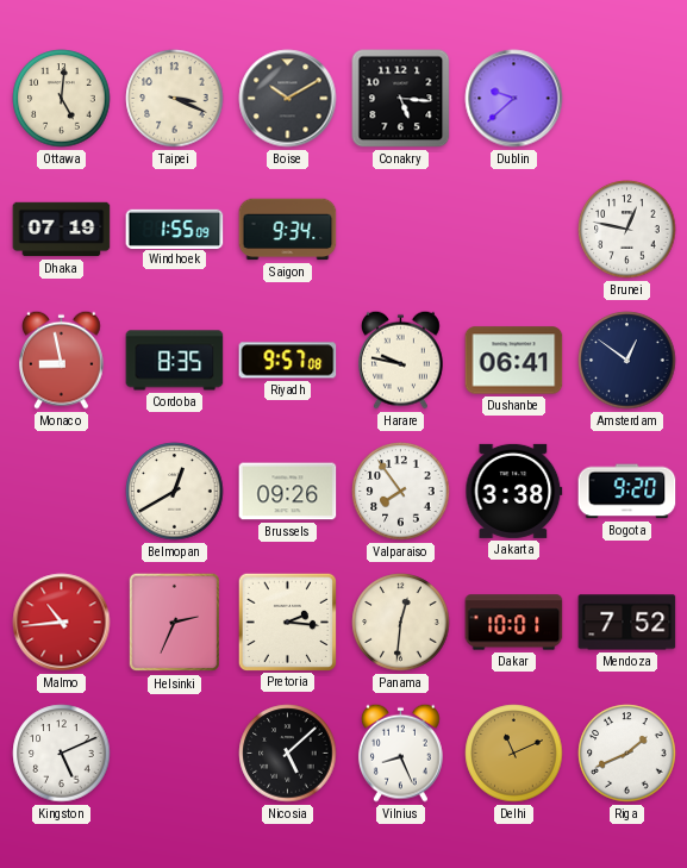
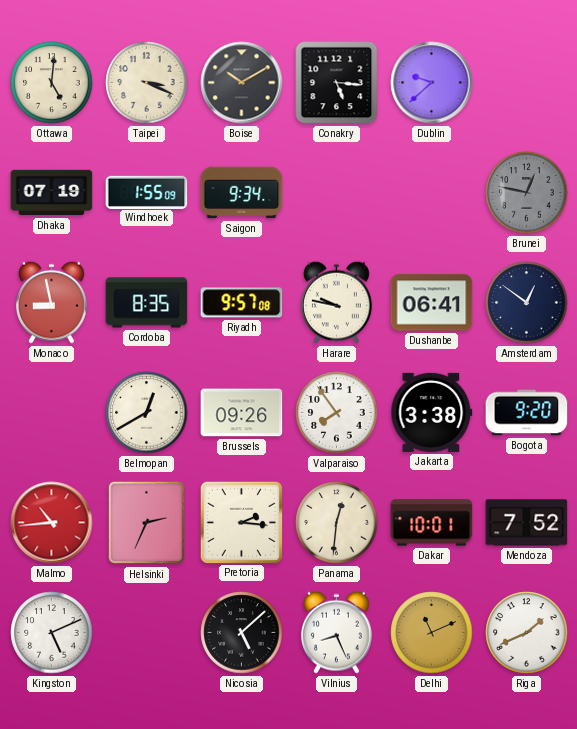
Brunei dial: white -> grey (527, 193)
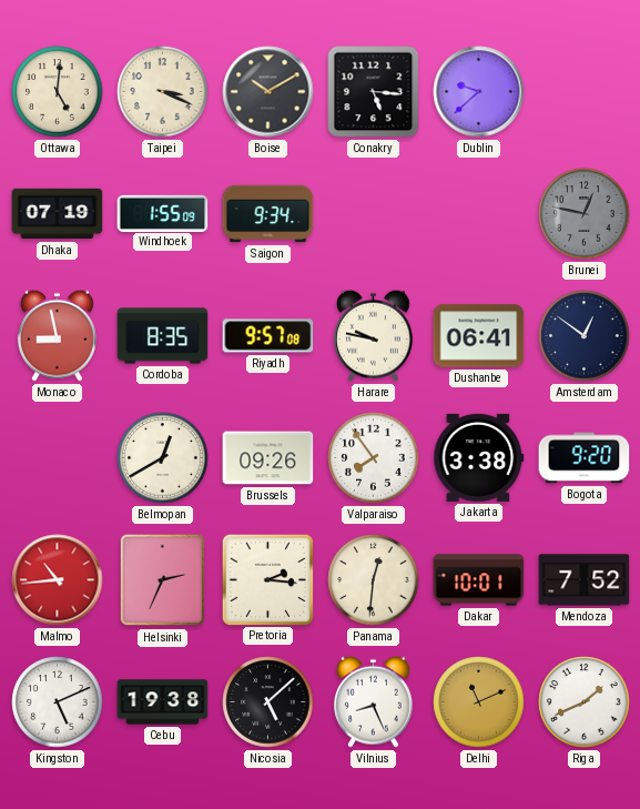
Cebu: none -> 19:38 (163, 702)
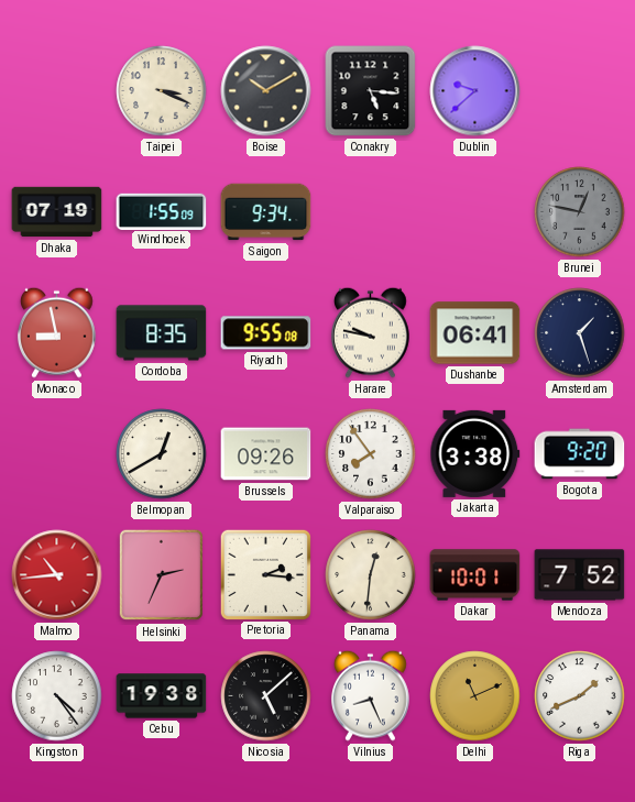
Ottawa: 5:01 -> none (58, 92)
Riyadh: 9:57 -> 9:55 (266, 333)
Amsterdam: 12:51 -> 1:27 (580, 333)
Kingston: 5:11 -> 4:24 (57, 696)
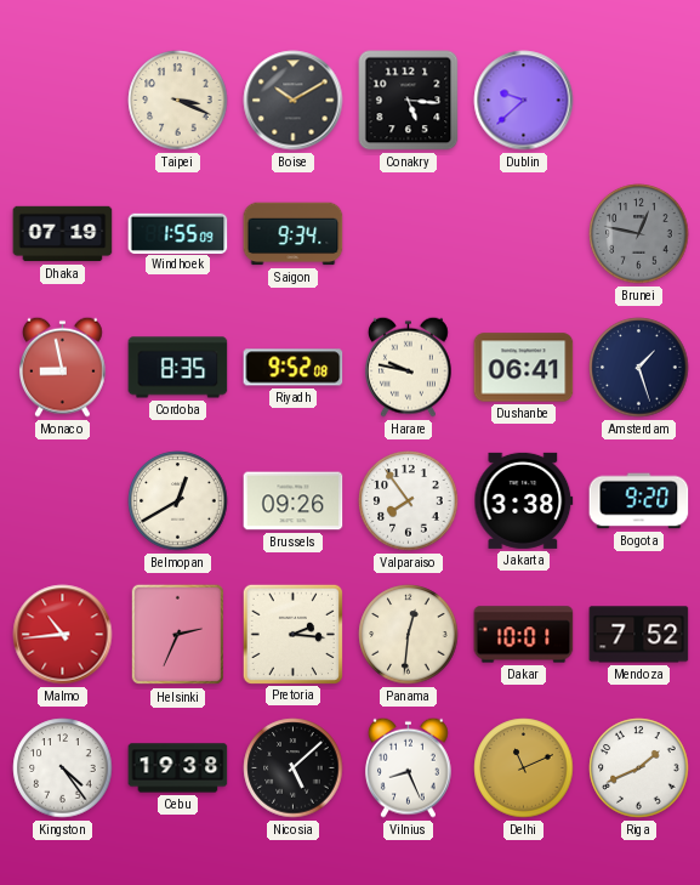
Riyadh: 9:55 -> 9:52 (294, 368)
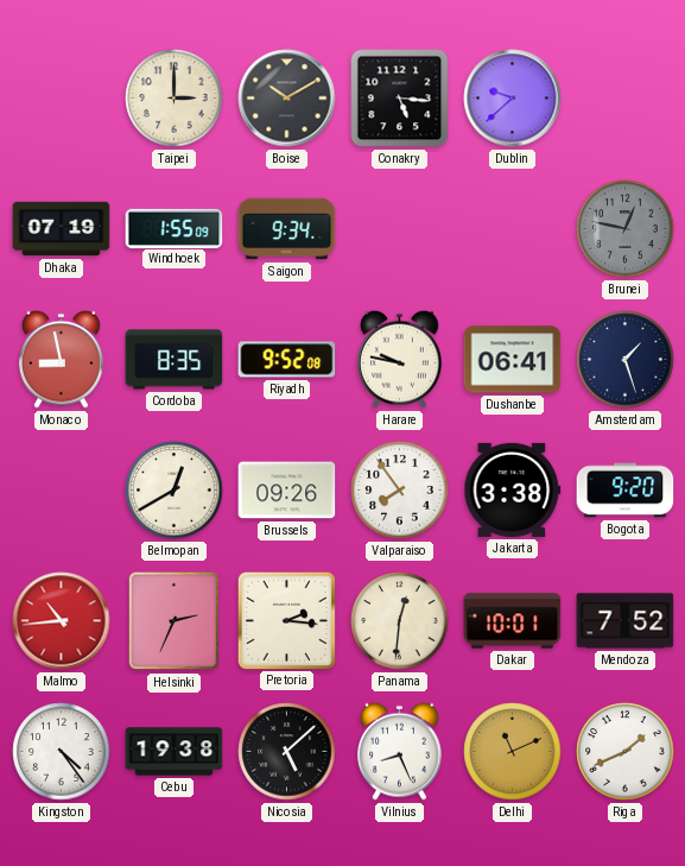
Taipei: 3:19 -> 3:00 (175, 99)
